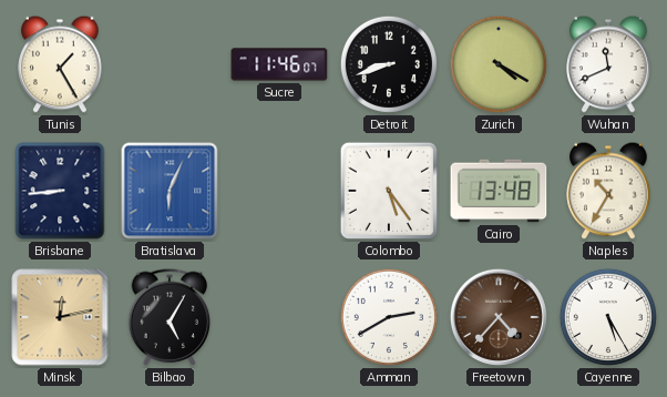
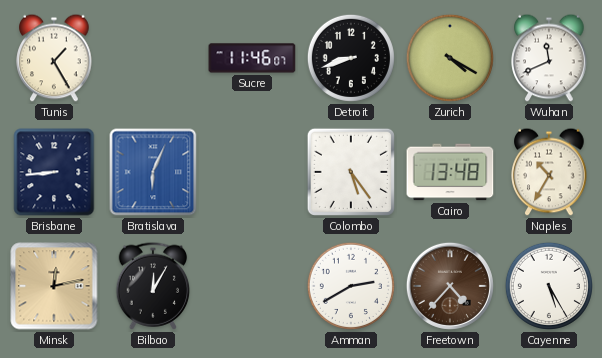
Bilbao: 5:05 -> 12:05 (153, 286)
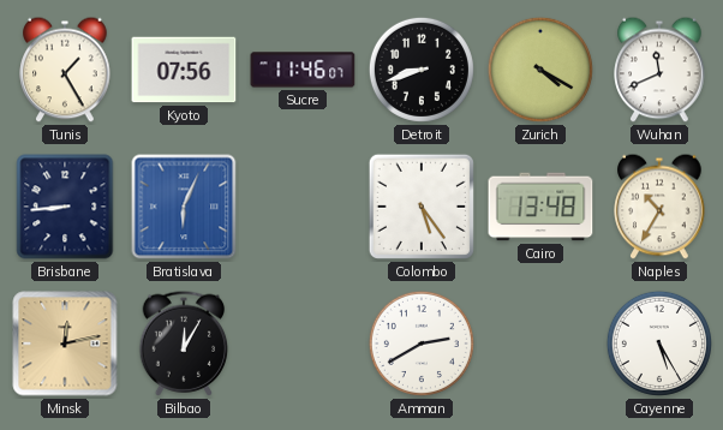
Kyoto: none -> 07:56 (184, 70)
Freetown: 4:37 -> none (450, 286)
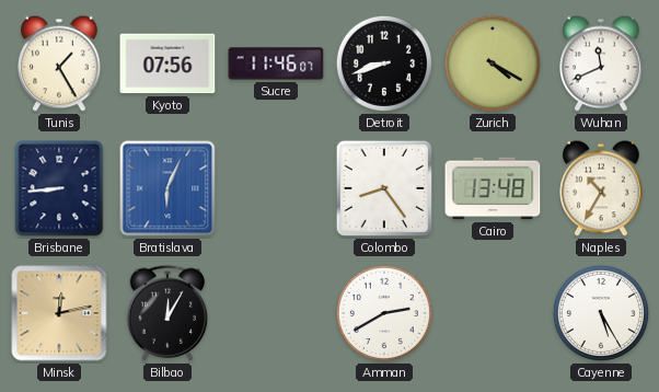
Colombo: 5:24 -> 8:24 (384, 188)
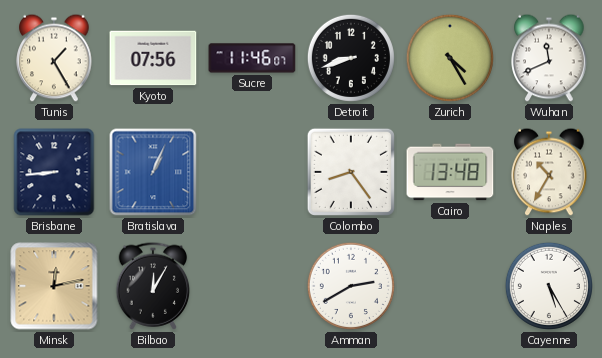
Zurich: 4:20 -> 4:25 (450, 58)
Bratislava: 6:04 -> 1:04 (153, 172)
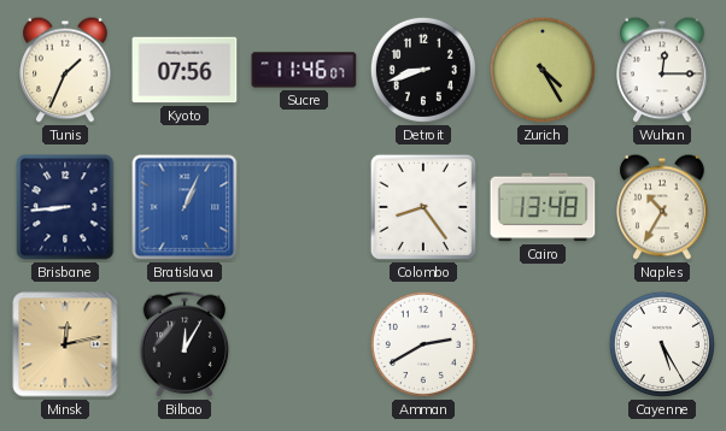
Tunis: 1:25 -> 1:34 (65, 70)
Wuhan: 11:41 -> 12:15 (662, 70)
